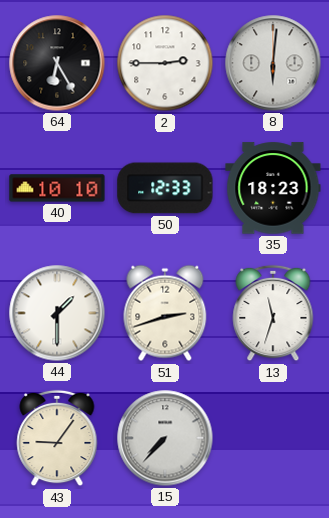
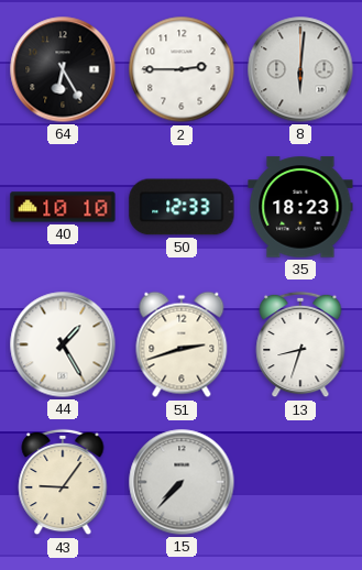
44: 1:30 -> 1:25 (63, 344)
13: 11:33 -> 8:33 (300, 344)
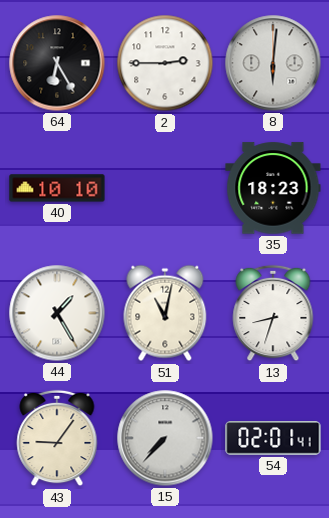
50: 12:33 -> none (182, 207)
51: 2:42 -> 11:02 (165, 313)
54: none -> 02:01 (273, 439)
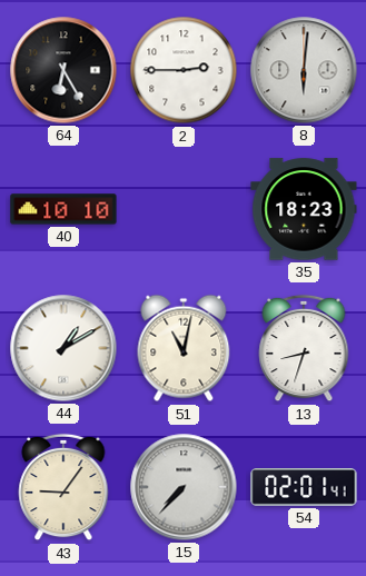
44: 1:25 -> 1:10 (63, 348)
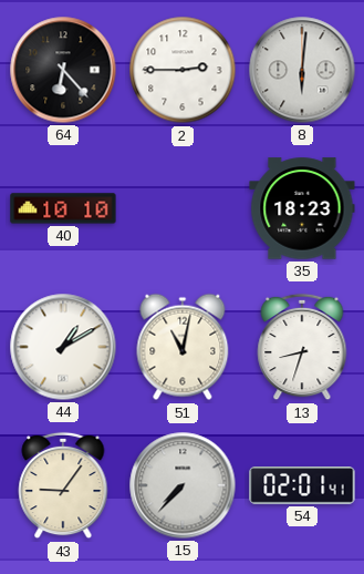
64: 6:25 -> 6:23 (63, 70)
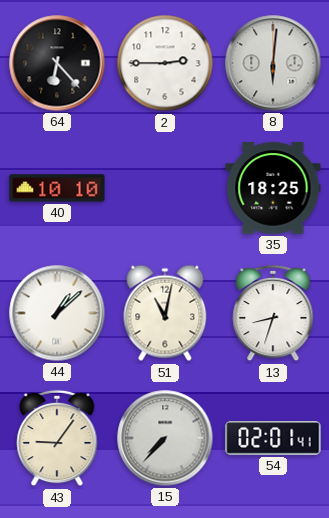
35: 18:23 -> 18:25 (273, 188)
44: 1:10 -> 1:08 (57, 313)
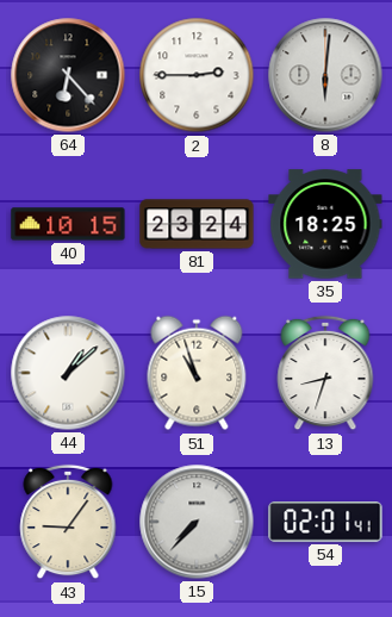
40: 10:10 -> 10:15 (68, 224)
81: none -> 23:24 (197, 224)
51: 11:02 -> 10:57 (197, 373)
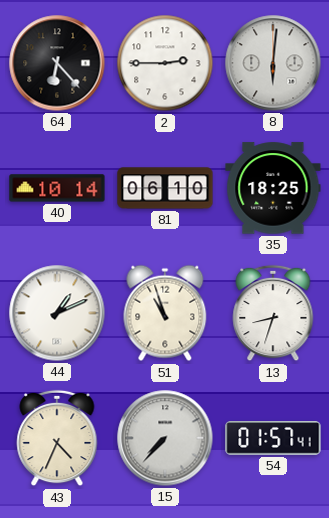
40: 10:15 -> 10:14 (57, 188)
81: 23:24 -> 06:10 (165, 188)
44: 1:08 -> 1:11 (57, 313)
43: 9:06 -> 4:34 (57, 438)
54: 02:01 -> 01:57 (273, 439)
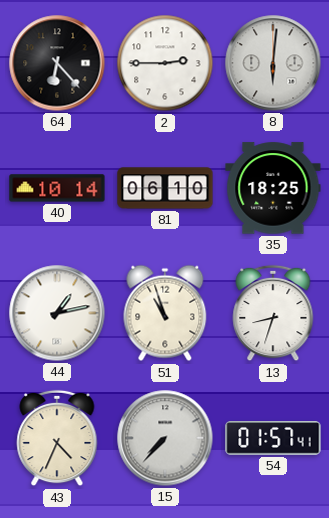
44: 1:11 -> 1:13 (57, 313)
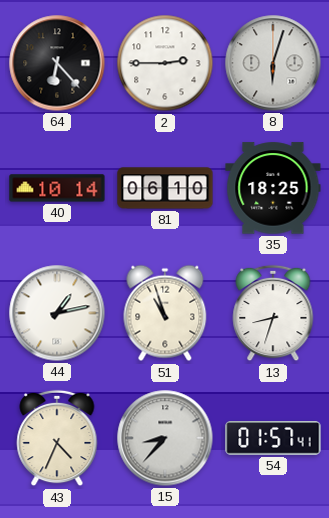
8: 6:01 -> 6:03 (273, 63)
15: 7:37 -> 8:37 (165, 438)
